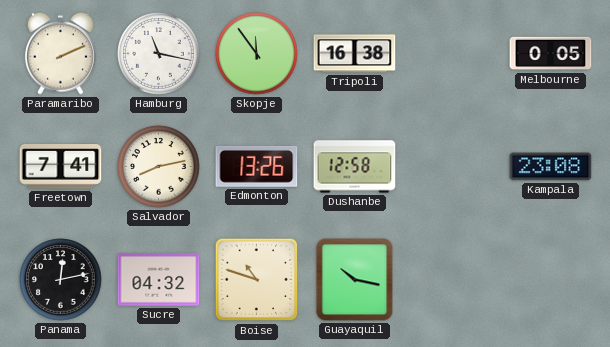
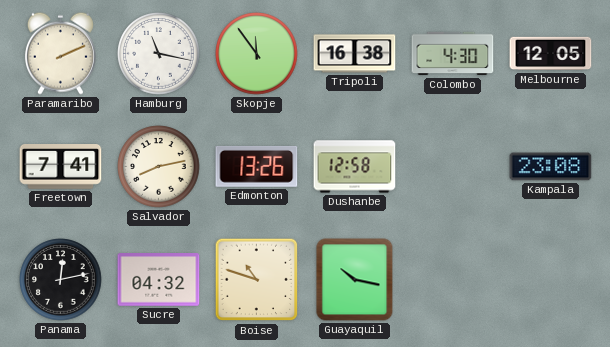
Colombo: none -> 4:30 (453, 54)
Melbourne: 0:05 -> 12:05 (551, 54)
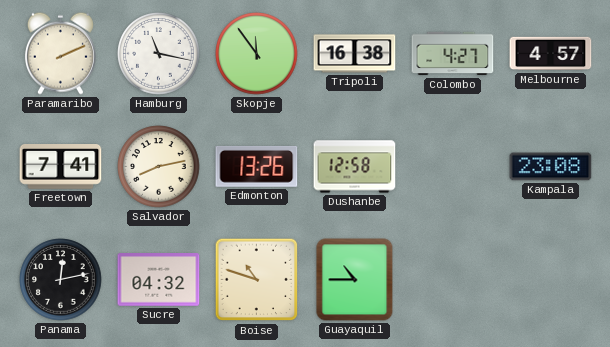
Colombo: 4:30 -> 4:27 (453, 54)
Melbourne: 12:05 -> 4:57 (551, 54)
Guayaquil: 10:17 -> 10:45 (355, 280)
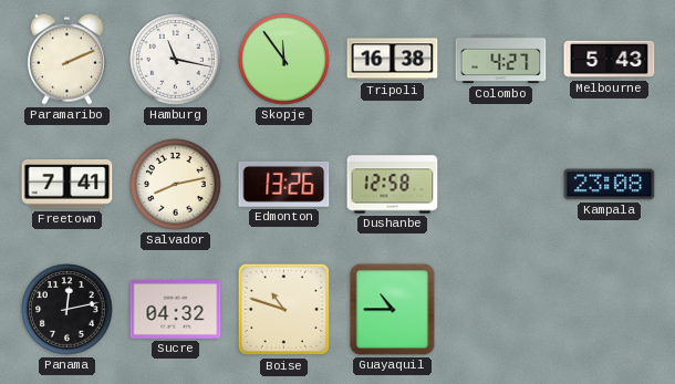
Melbourne: 4:57 -> 5:43 (610, 60)
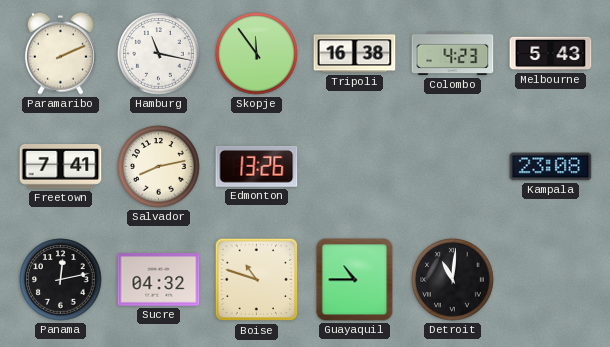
Colombo: 4:27 -> 4:23 (453, 54)
Dushanbe: 12:58 -> none (393, 185)
Detroit: none -> 11:01 (453, 280)
